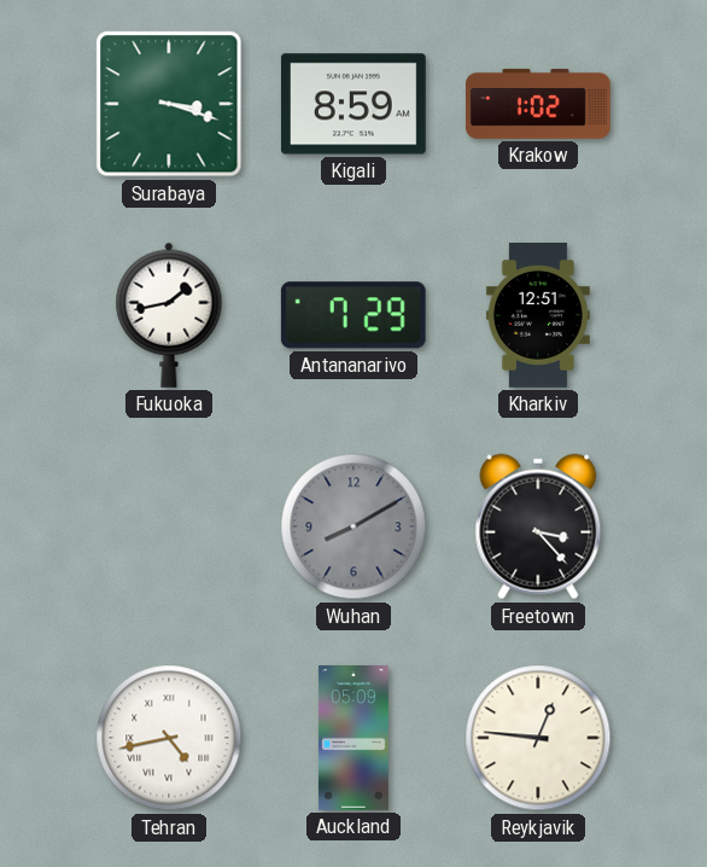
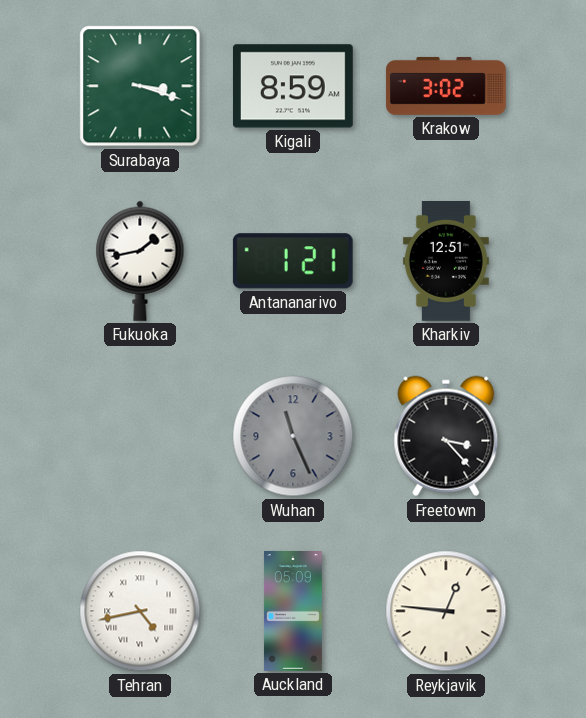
Krakow: 1:02 -> 3:02 (446, 86)
Antananarivo: 7:29 -> 1:21 (293, 261)
Wuhan: 8:10 -> 11:26 (293, 436)
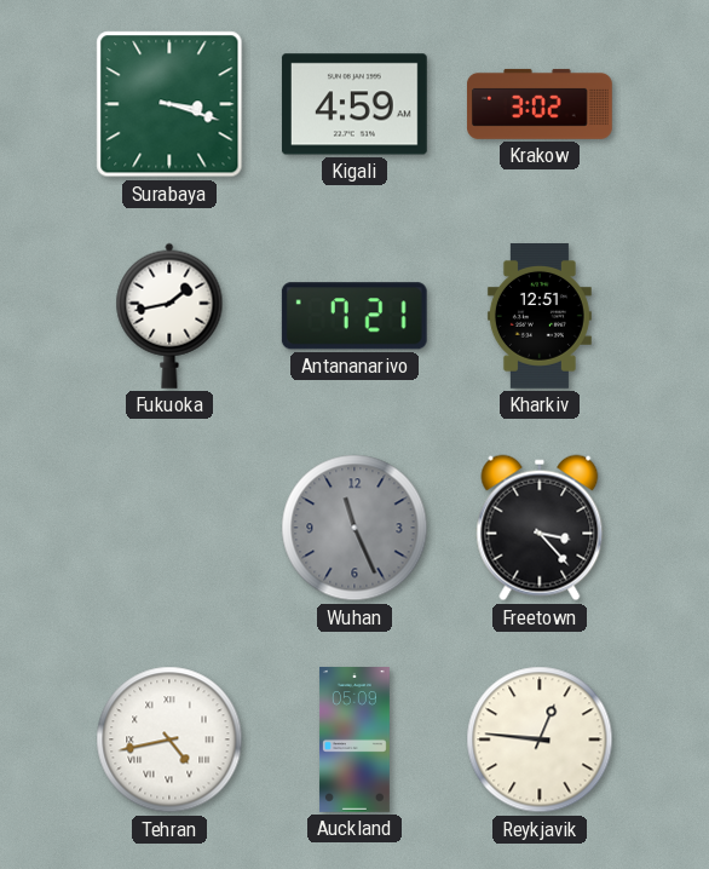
Kigali: 8:59 -> 4:59 (354, 104)
Antananarivo: 1:21 -> 7:21 (354, 316)
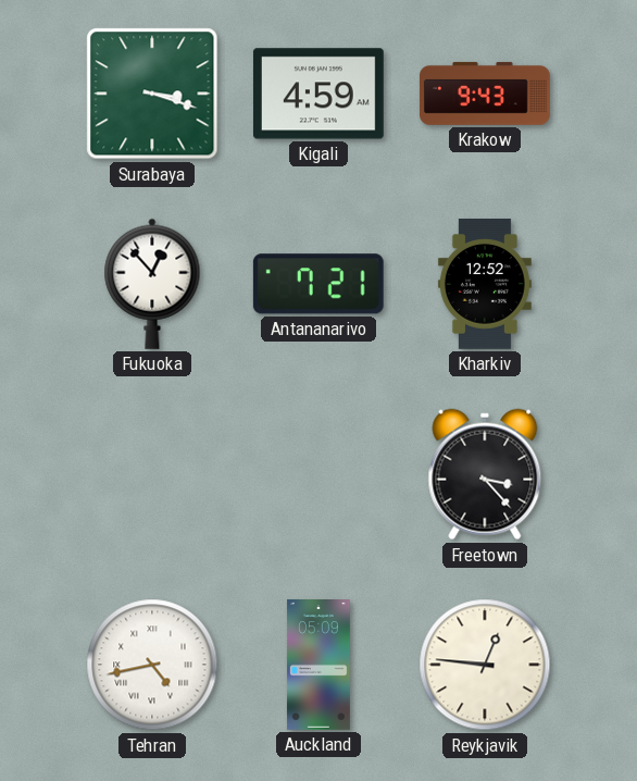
Krakow: 3:02 -> 9:43 (485, 94)
Fukuoka: 1:43 -> 12:53 (152, 284)
Kharkiv: 12:51 -> 12:52 (485, 285)
Wuhan: 11:26 -> none (354, 528)
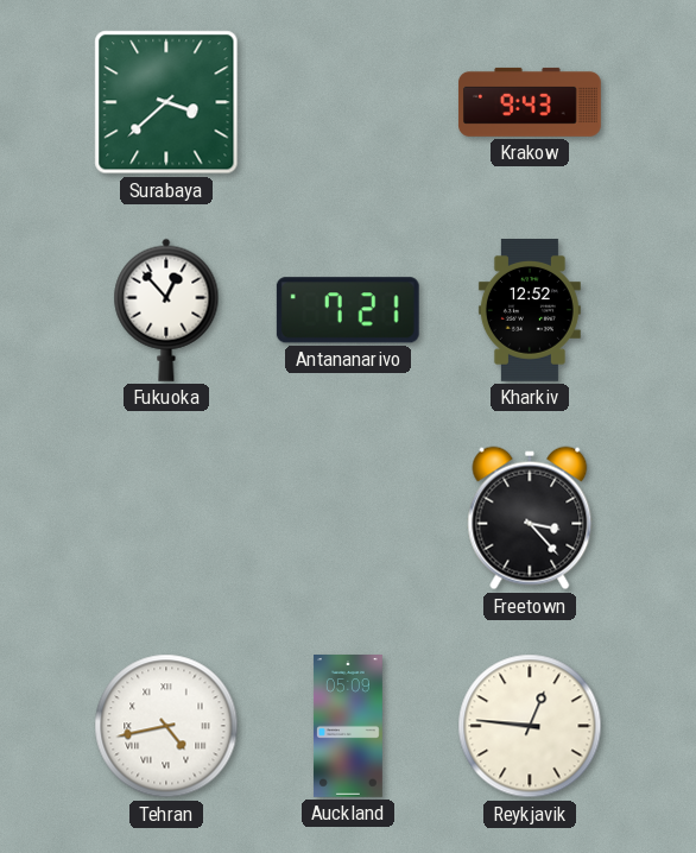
Surabaya: 3:18 -> 3:38 (166, 102)
Kigali: 4:59 -> none (318, 94)
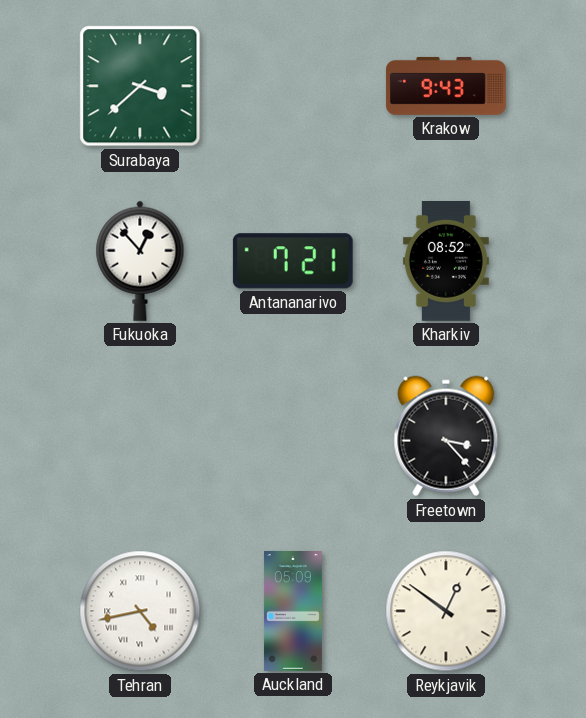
Kharkiv: 12:52 -> 08:52 (446, 262)
Reykjavik: 12:46 -> 12:51 (446, 611)
